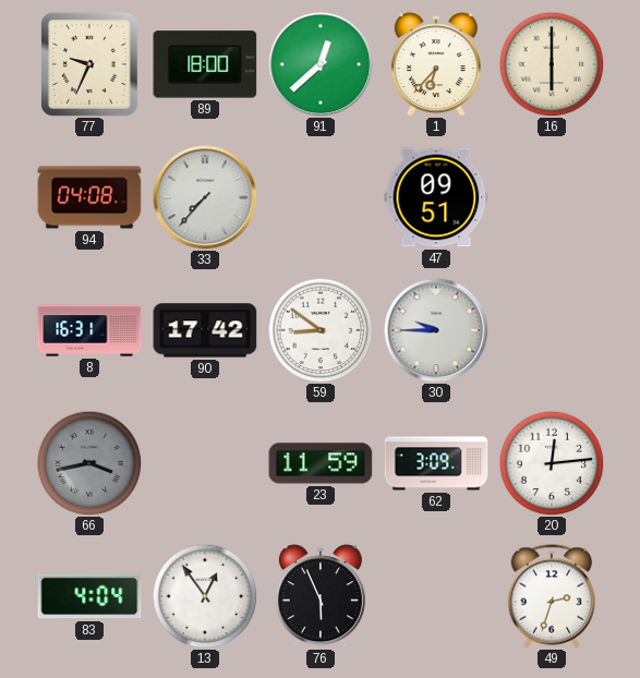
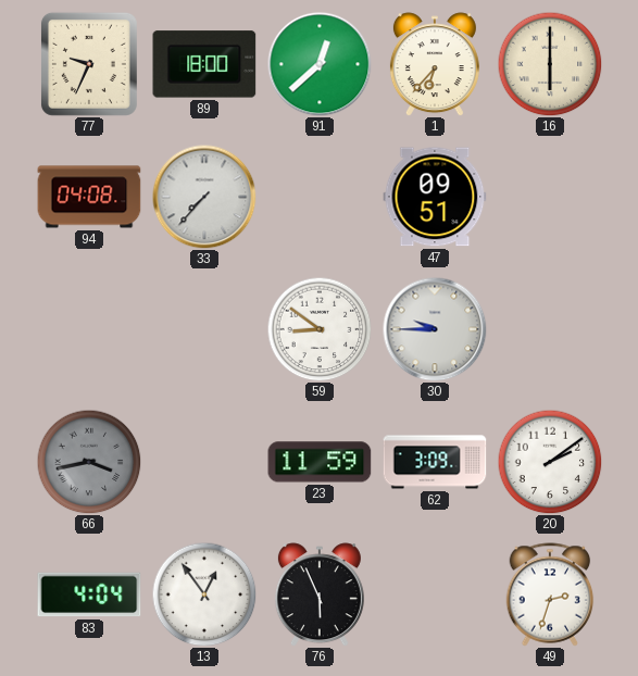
8: 16:31 -> none (89, 330)
90: 17:42 -> none (205, 330)
20: 12:14 -> 2:09 (550, 462)
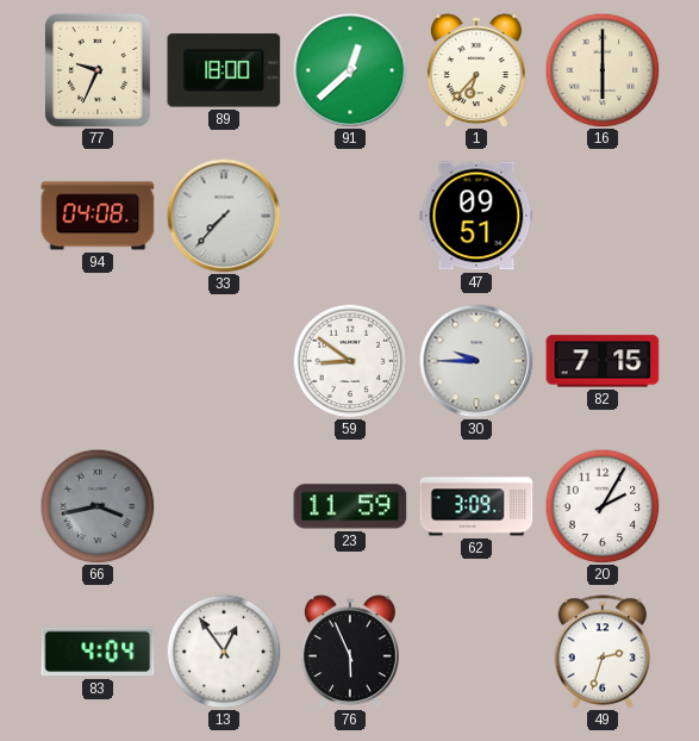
82: none -> 7:15 (603, 361)
20: 2:09 -> 2:05 (603, 506)
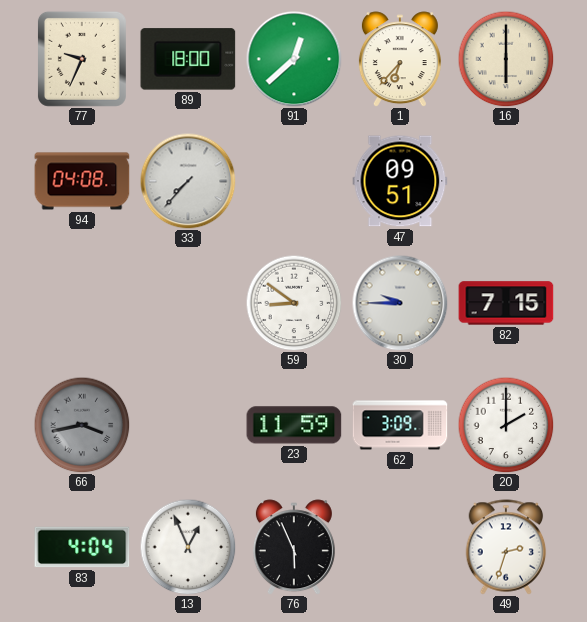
20: 2:05 -> 2:00 (506, 425)
13: 12:54 -> 12:56 (188, 547)
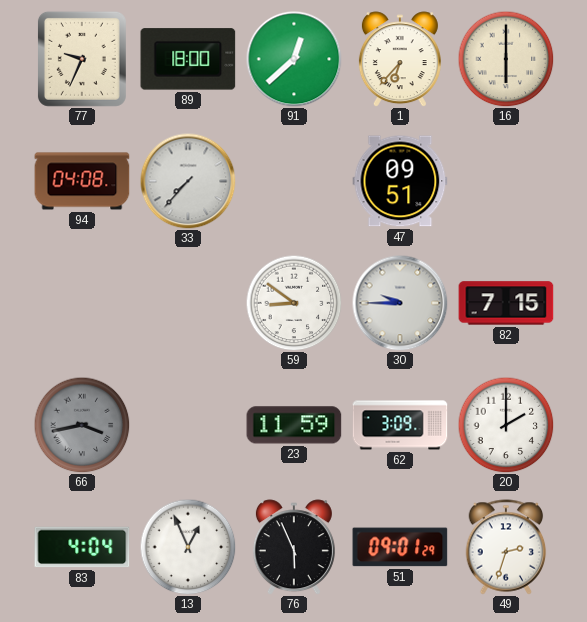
51: none -> 09:01 (400, 547)
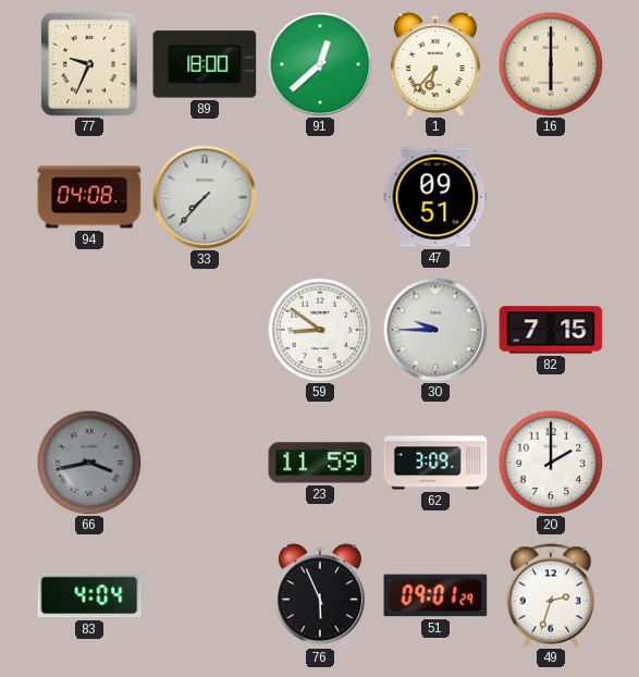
13: 12:56 -> none (188, 547)
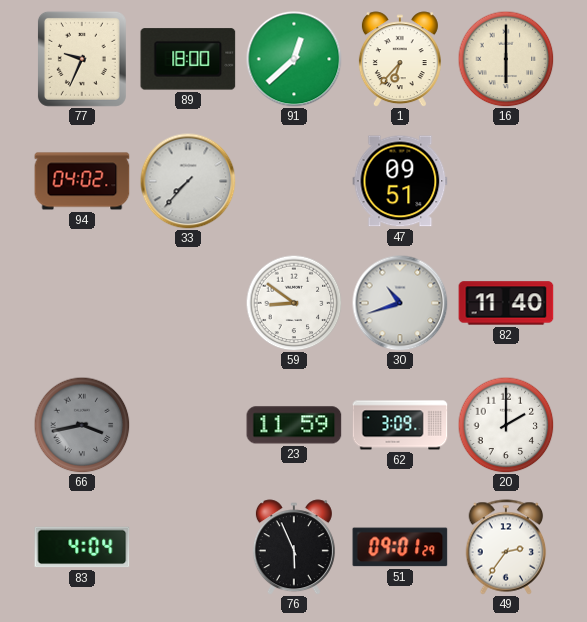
94: 04:08 -> 04:02 (82, 181)
30: 9:45 -> 10:42 (400, 303)
82: 7:15 -> 11:40 (506, 303)
49: 2:33 -> 2:36 (506, 547)
